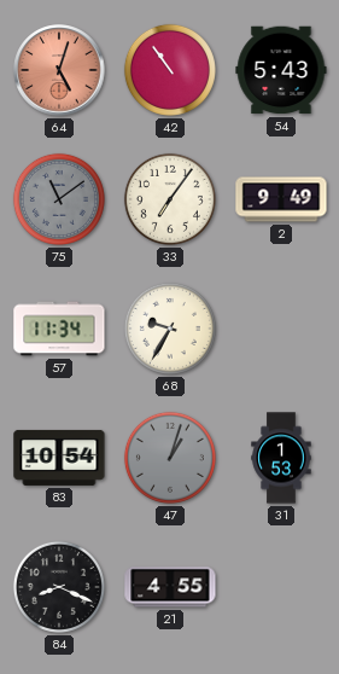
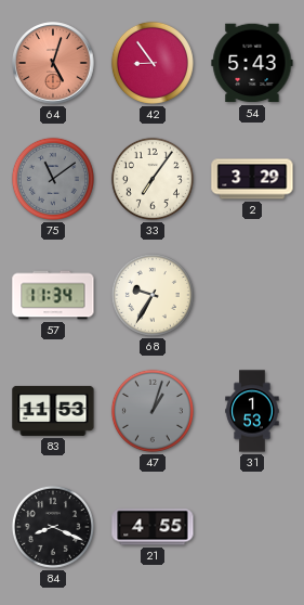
42: 10:54 -> 8:54 (153, 63)
2: 9:49 -> 3:29 (252, 179)
83: 10:54 -> 11:53 (53, 411)
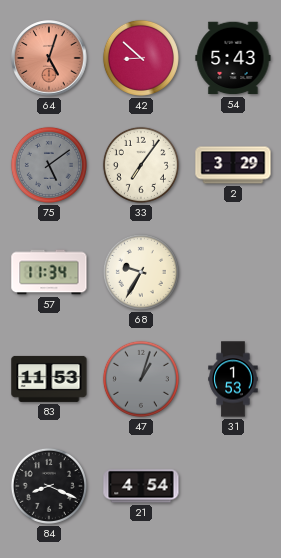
42: 8:54 -> 8:52 (141, 58)
75: 11:09 -> 5:09 (49, 165)
21: 4:55 -> 4:54 (141, 486)
